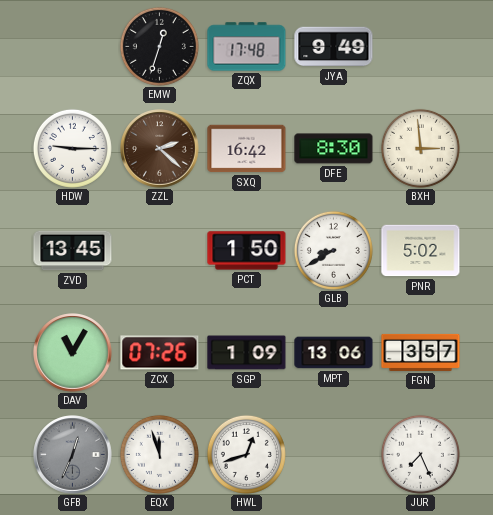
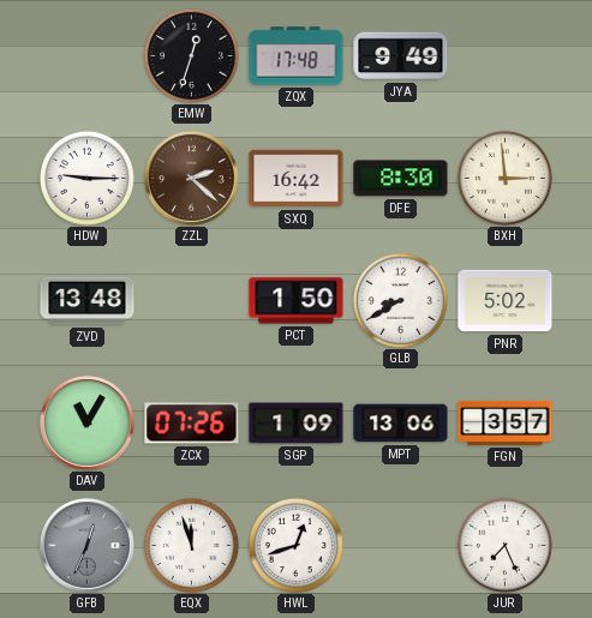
ZVD: 13:45 -> 13:48 (88, 301)
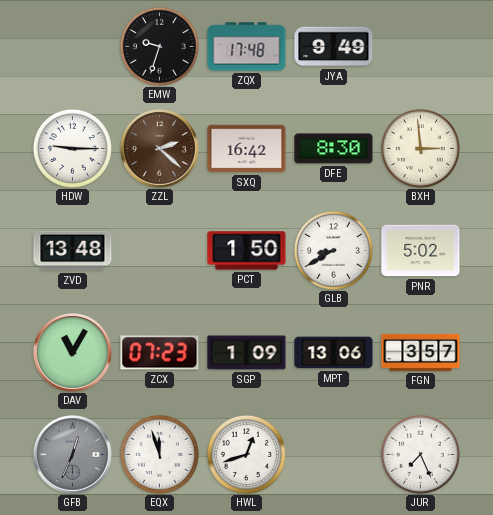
EMW: 12:33 -> 9:33 (159, 46)
ZCX: 07:26 -> 07:23 (160, 353)
